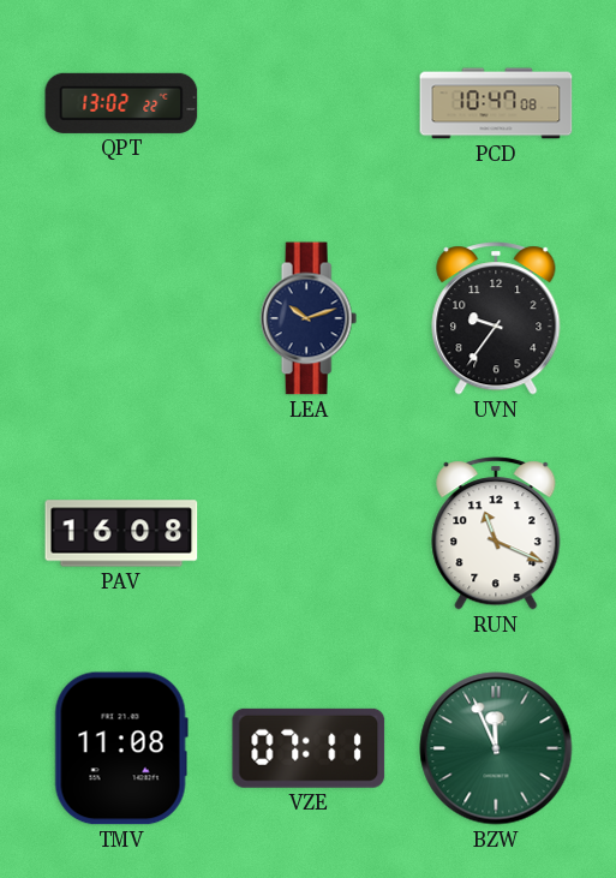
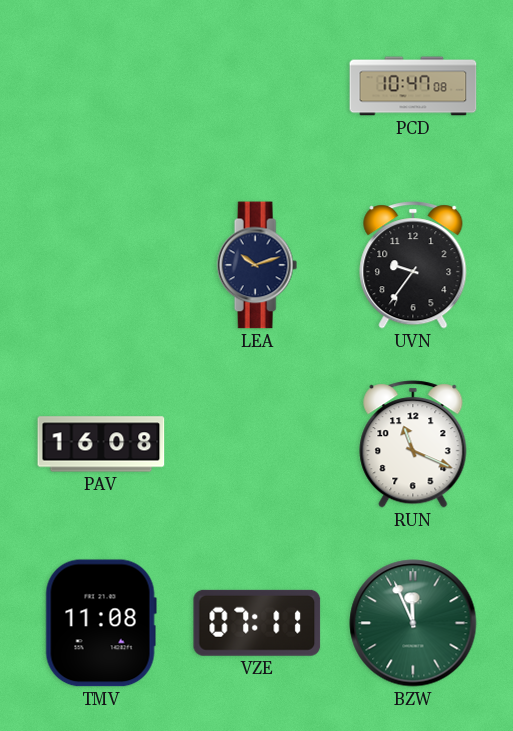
QPT: 13:02 -> none (121, 103)
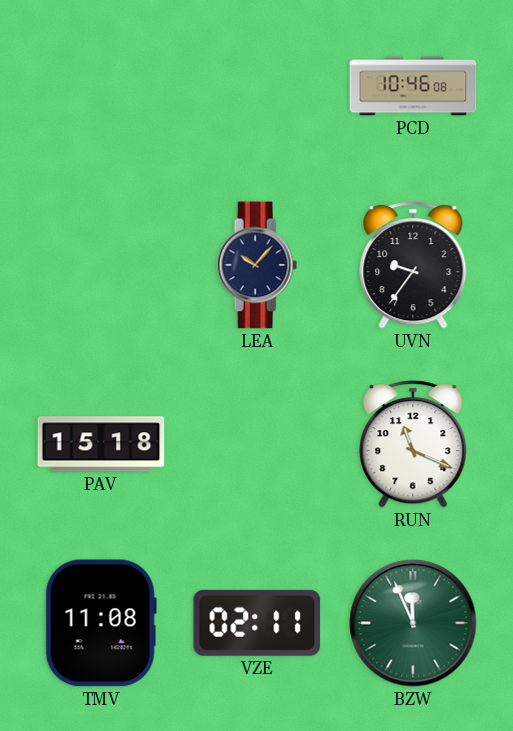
PCD: 10:47 -> 10:46 (413, 86)
LEA: 10:12 -> 10:07 (257, 265)
PAV: 16:08 -> 15:18 (101, 444)
VZE: 07:11 -> 02:11 (257, 623)
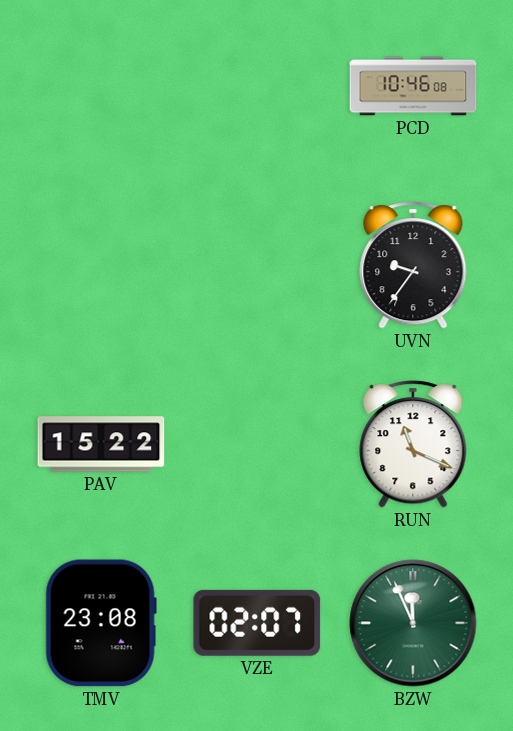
LEA: 10:07 -> none (257, 265)
PAV: 15:18 -> 15:22 (101, 444)
TMV: 11:08 -> 23:08 (101, 623)
VZE: 02:11 -> 02:07 (257, 623)
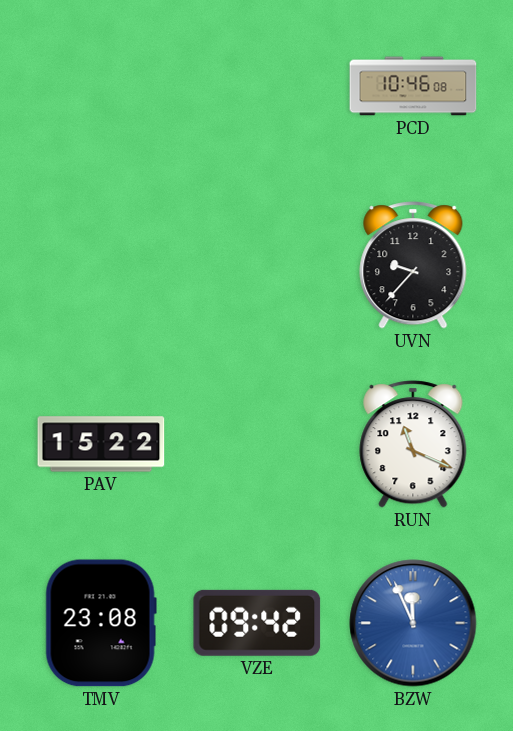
UVN: 9:36 -> 9:37 (413, 265)
VZE: 02:07 -> 09:42 (257, 623)
BZW dial: green -> blue (413, 623)
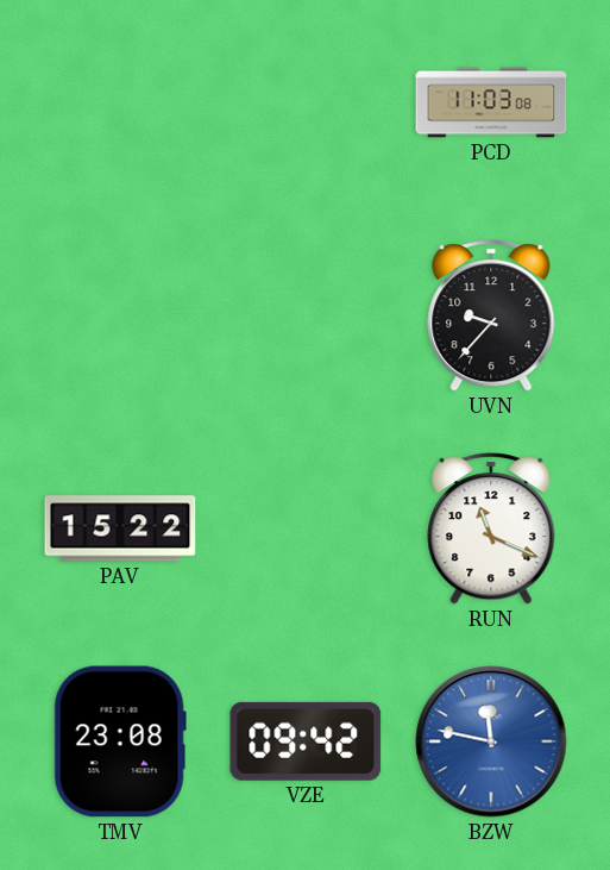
PCD: 10:46 -> 11:03 (491, 102)
BZW: 11:56 -> 11:47 (491, 741)
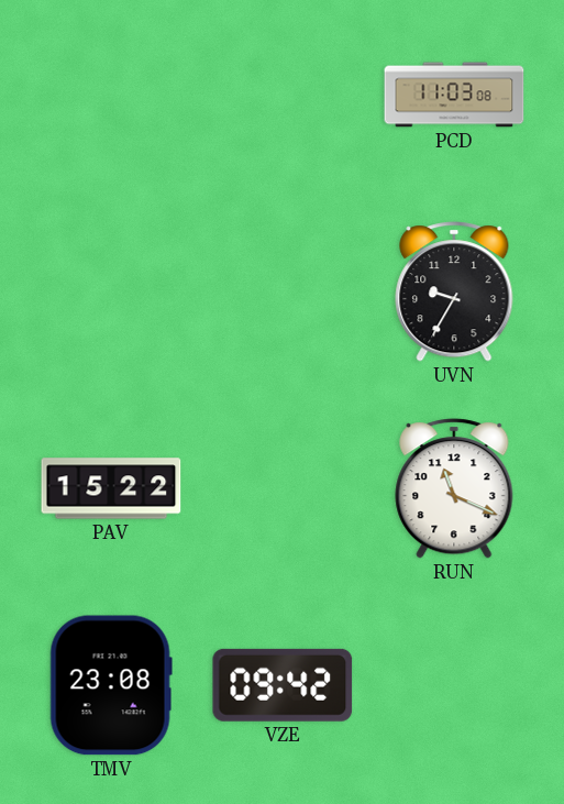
UVN: 9:37 -> 9:35 (454, 291)
BZW: 11:47 -> none (491, 741)
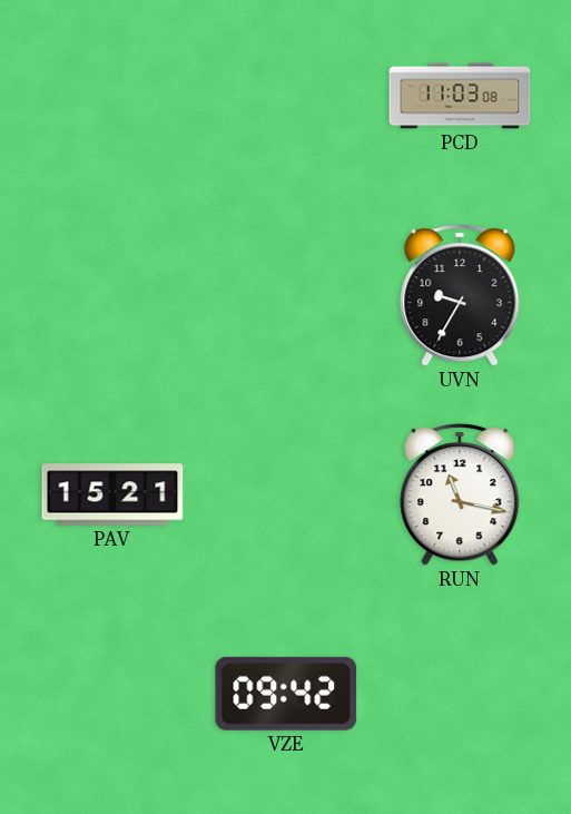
PAV: 15:22 -> 15:21 (112, 494)
RUN: 11:19 -> 11:17 (460, 494)
TMV: 23:08 -> none (111, 685)
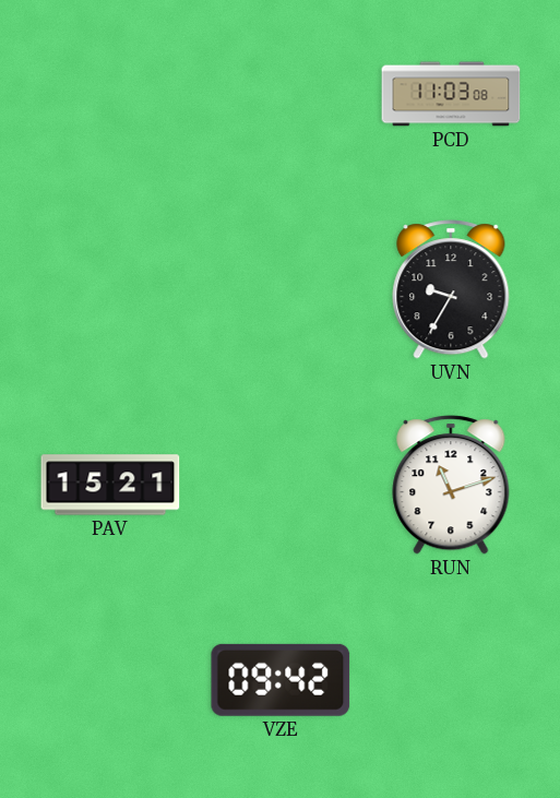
RUN: 11:17 -> 11:12 (451, 485)
